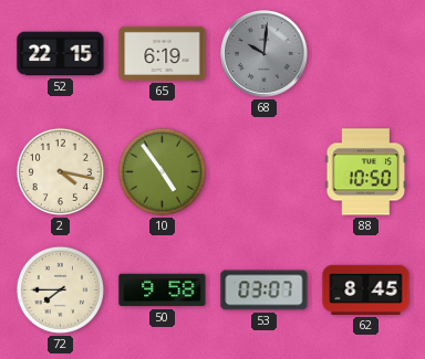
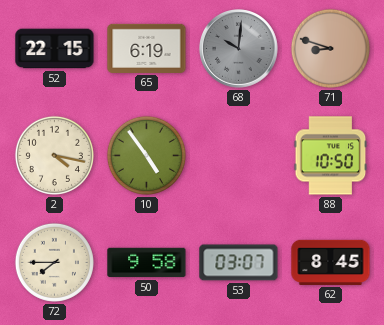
71: none -> 8:48 (330, 48)
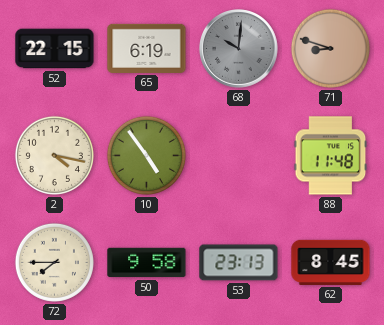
88: 10:50 -> 11:48 (331, 156)
53: 03:07 -> 23:13 (239, 263)
